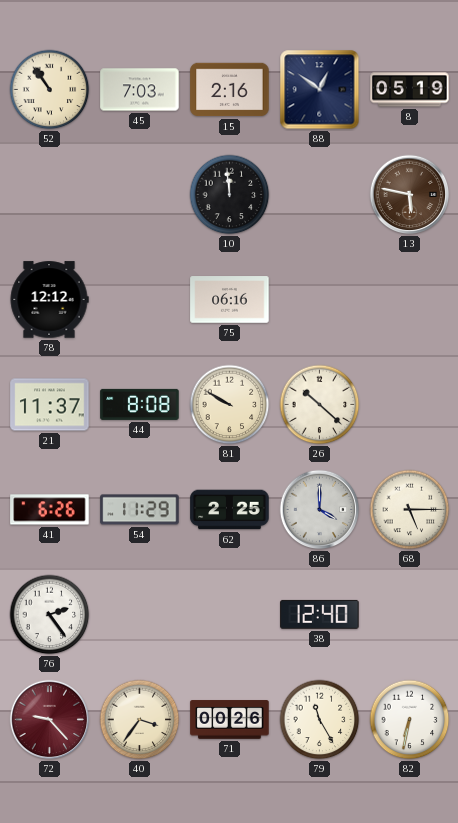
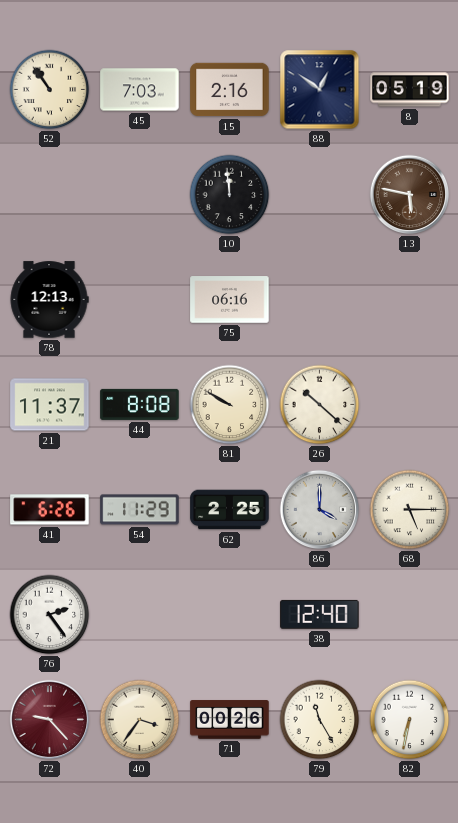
78: 12:12 -> 12:13 (49, 300)
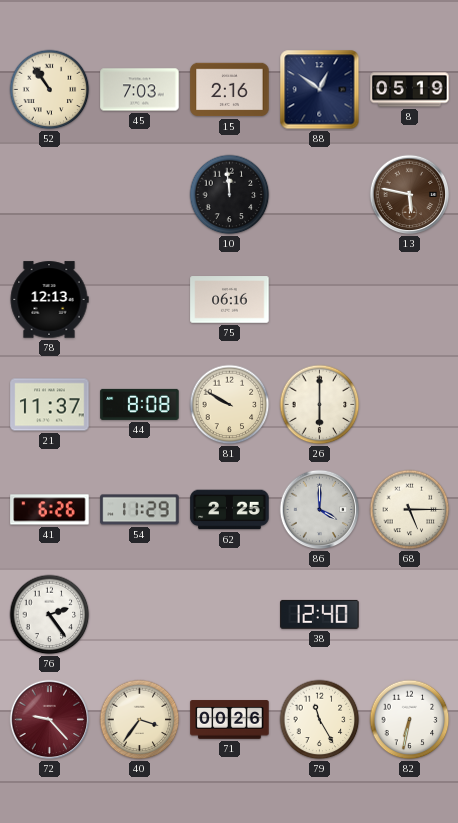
26: 10:22 -> 6:00 (320, 405)
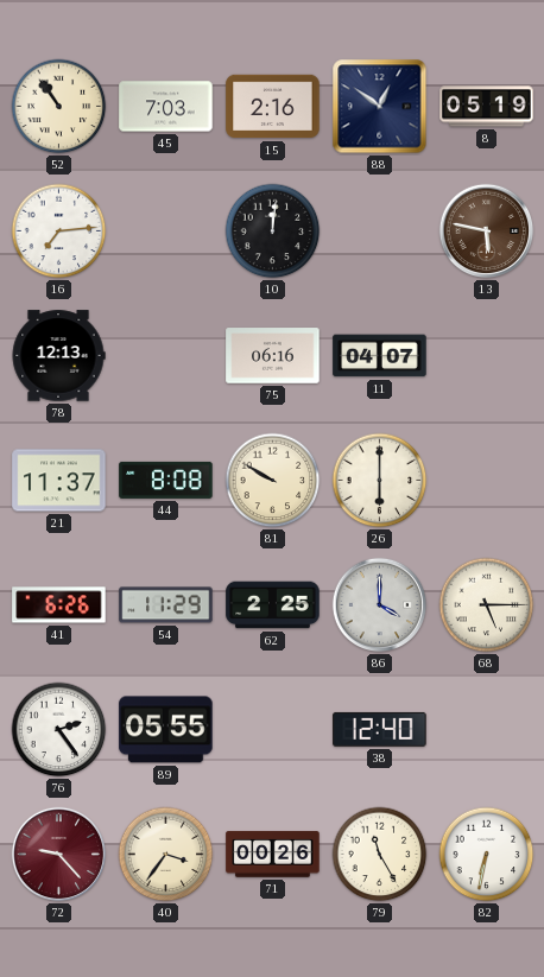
16: none -> 7:14 (59, 231)
10: 11:59 -> 12:01 (273, 231)
11: none -> 04:07 (380, 356)
89: none -> 05:55 (166, 730)
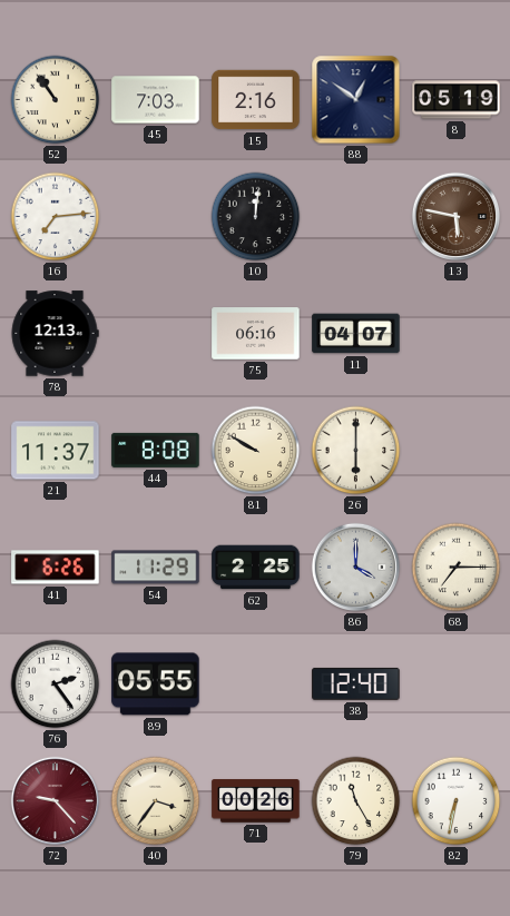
68: 5:15 -> 7:15 (457, 568)
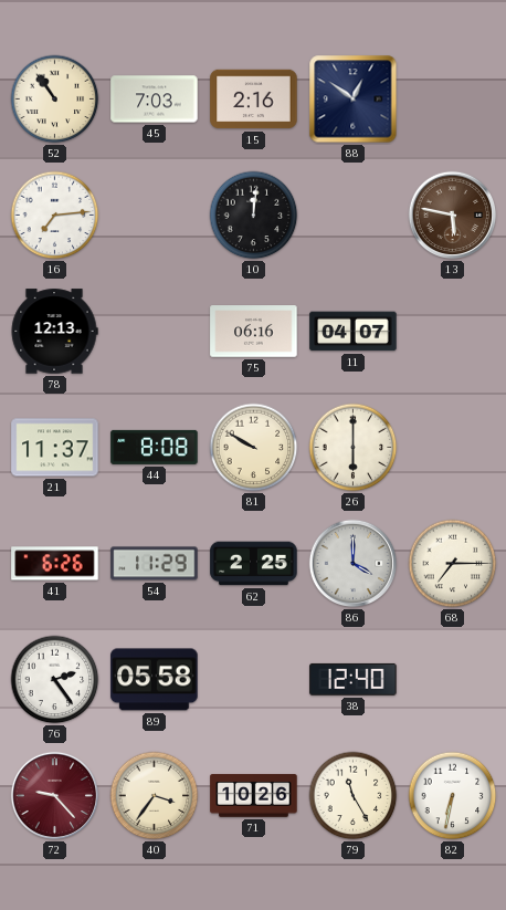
8: 05:19 -> none (457, 100)
89: 05:55 -> 05:58 (155, 680)
71: 00:26 -> 10:26 (254, 796)
